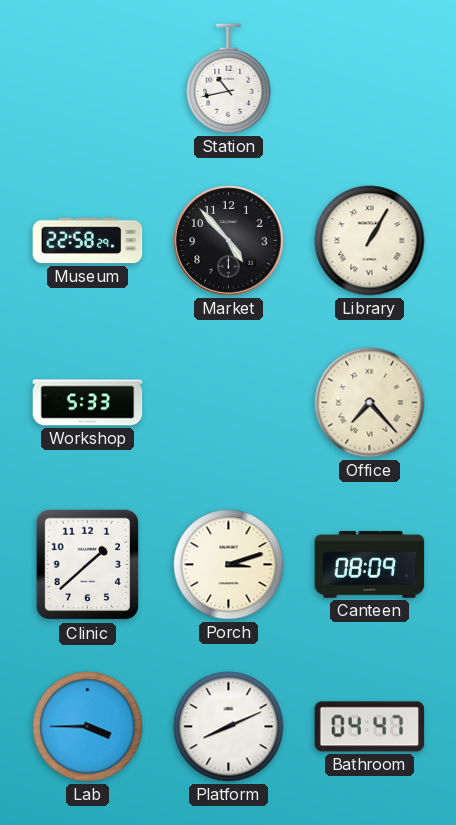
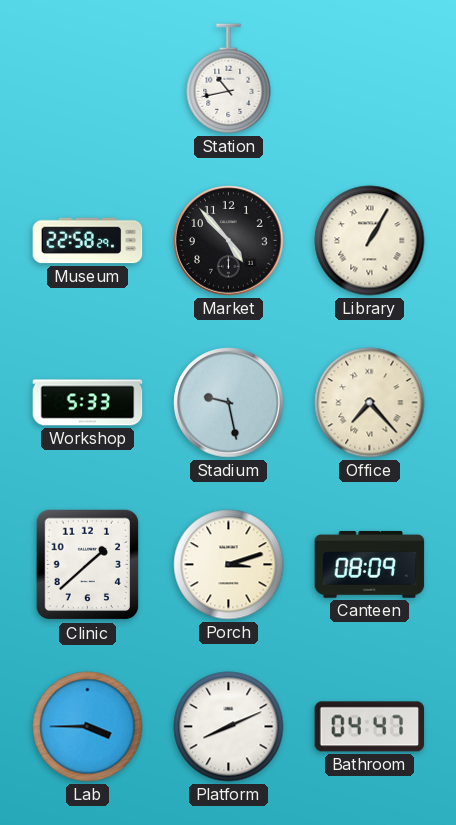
Stadium: none -> 9:28 (229, 403)
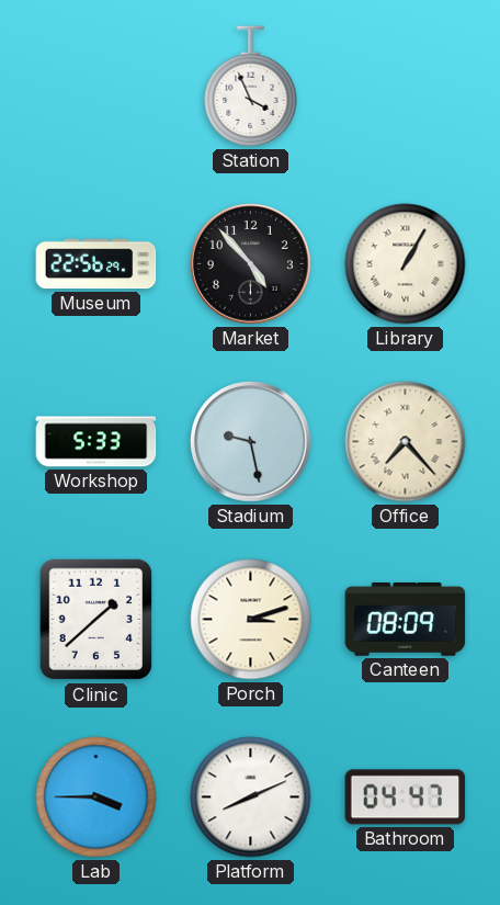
Station: 10:43 -> 3:56 (251, 87)
Museum: 22:58 -> 22:56 (96, 264)
